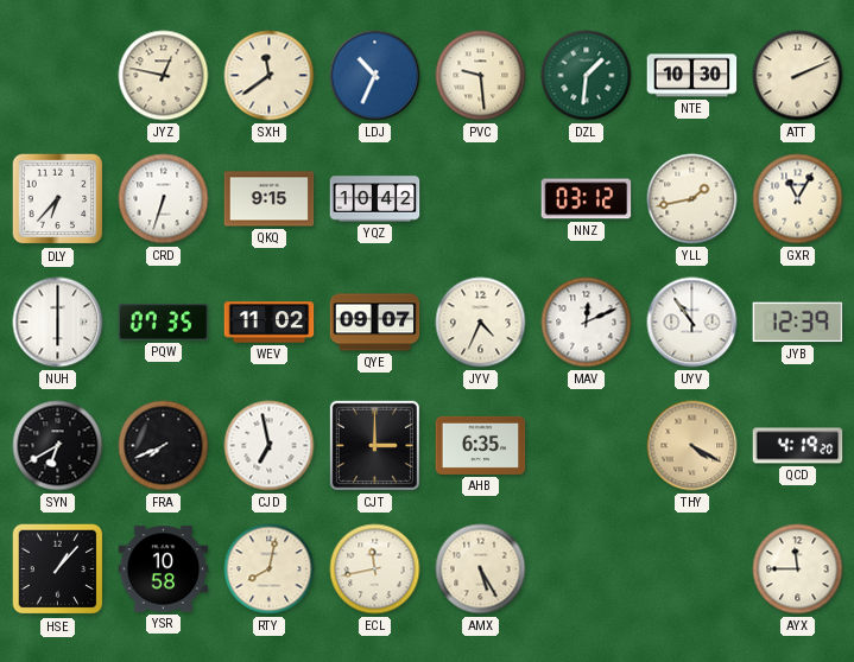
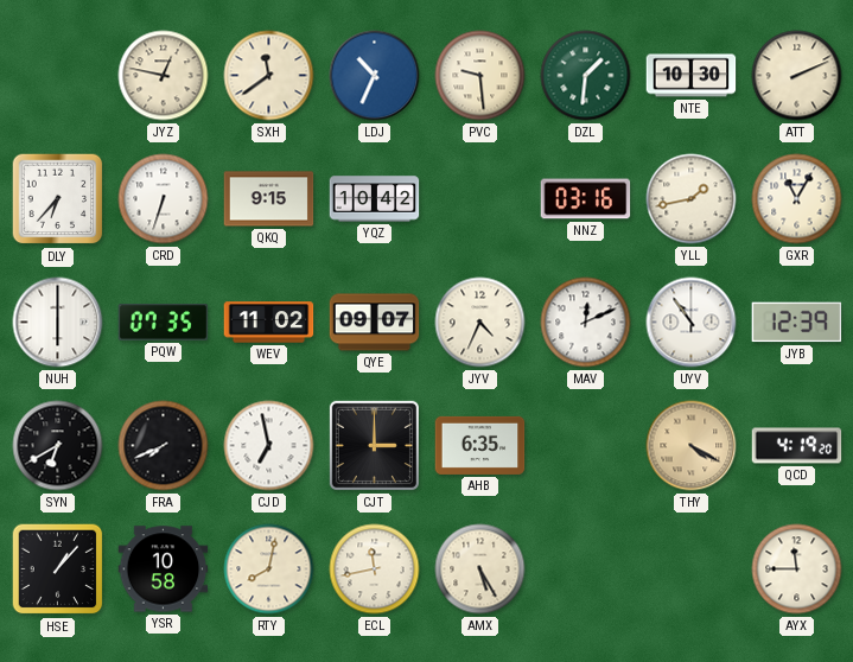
NNZ: 03:12 -> 03:16 (586, 199)
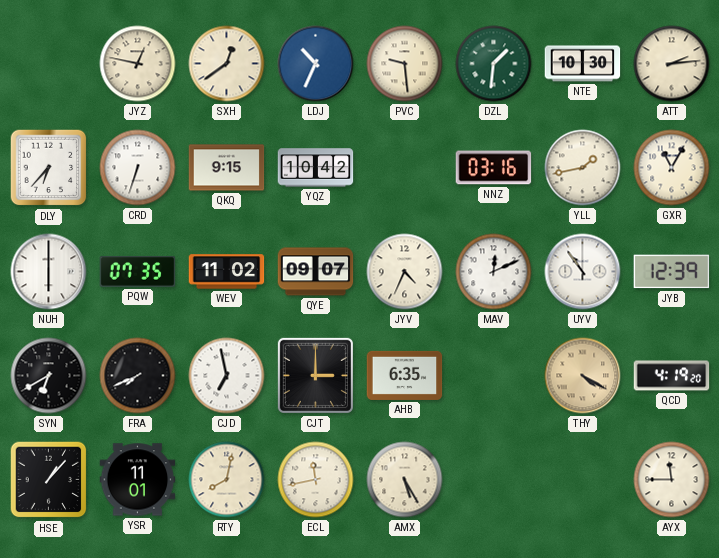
SXH: 11:39 -> 12:39 (227, 64)
ATT: 2:11 -> 2:14 (672, 64)
YSR: 10:58 -> 11:01 (138, 480)
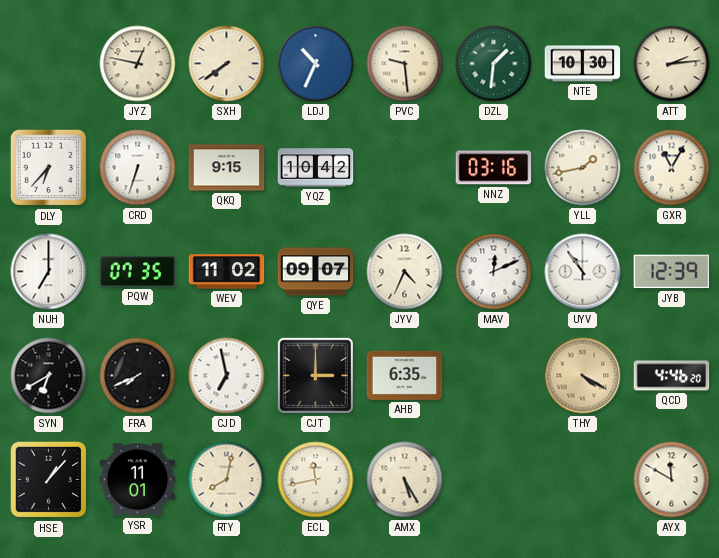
SXH: 12:39 -> 7:39 (227, 64)
NUH: 6:00 -> 7:00 (49, 272)
QCD: 4:19 -> 4:46 (672, 376)
AYX: 11:45 -> 11:50 (672, 480)
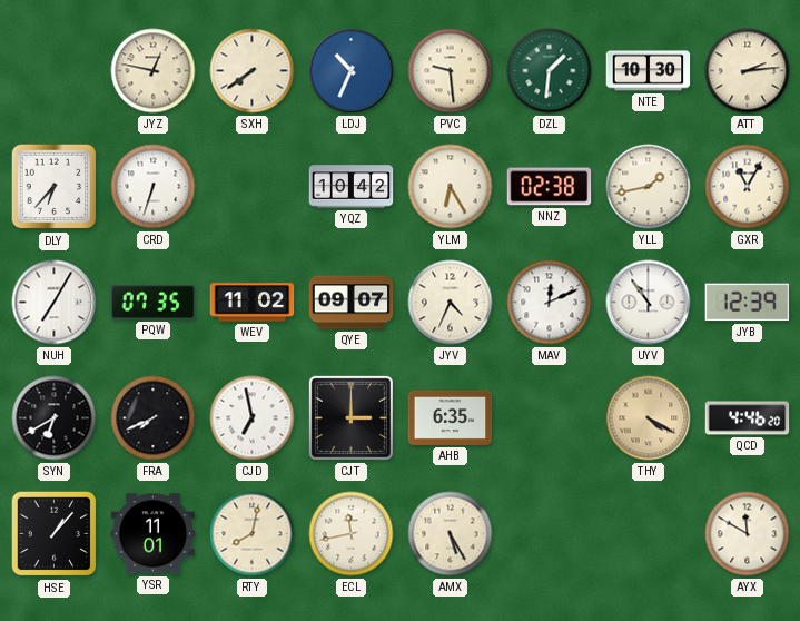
QKQ: 9:15 -> none (227, 168)
YLM: none -> 6:25 (451, 187)
NNZ: 03:16 -> 02:38 (550, 187)
NUH: 7:00 -> 7:05 (55, 303)
